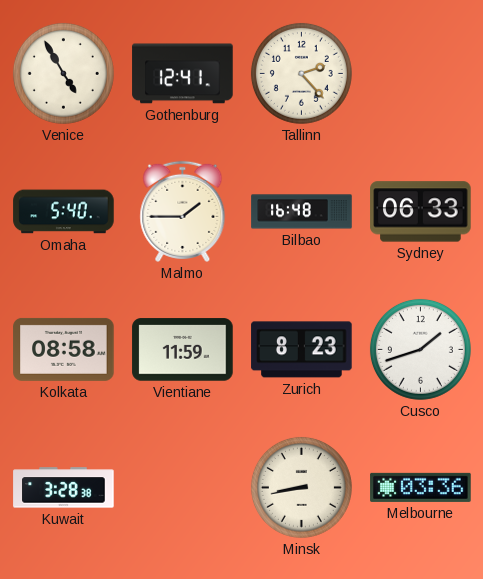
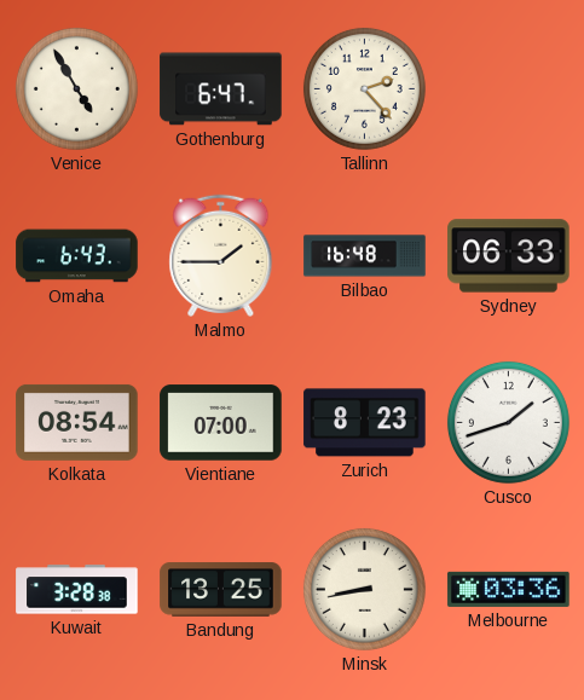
Gothenburg: 12:41 -> 6:47 (221, 89)
Omaha: 5:40 -> 6:43 (77, 256)
Kolkata: 08:58 -> 08:54 (77, 422)
Vientiane: 11:59 -> 07:00 (221, 423)
Bandung: none -> 13:25 (221, 590)
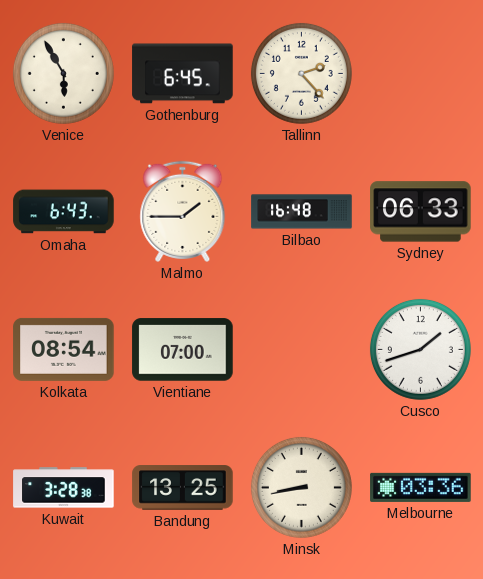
Venice: 4:55 -> 5:55 (63, 73)
Gothenburg: 6:47 -> 6:45 (183, 74)
Zurich: 8:23 -> none (365, 423)
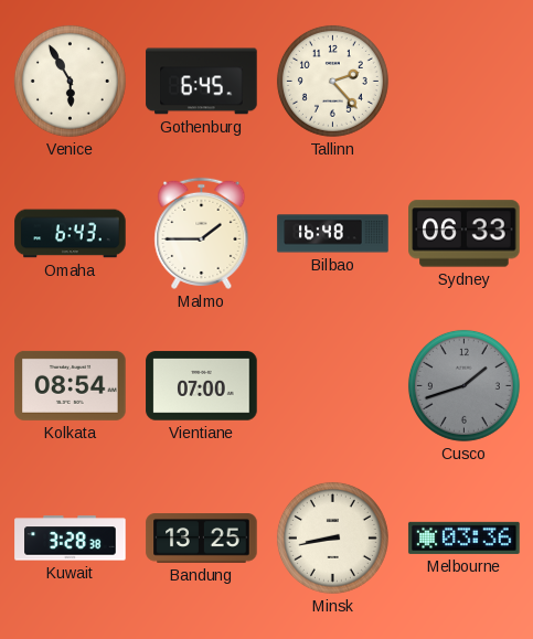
Cusco dial: white -> grey (463, 385)
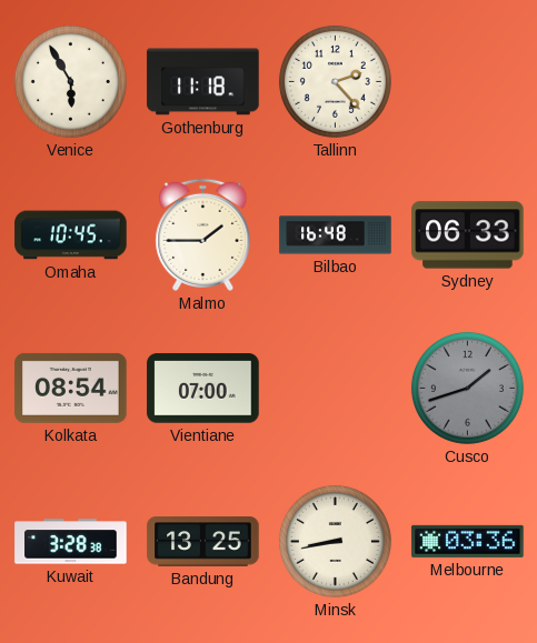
Gothenburg: 6:45 -> 11:18 (203, 82)
Omaha: 6:43 -> 10:45 (71, 235)
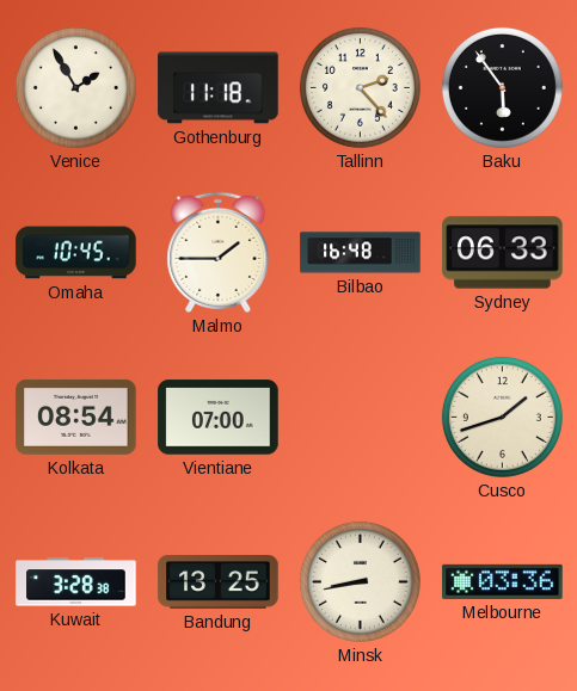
Venice: 5:55 -> 1:55 (75, 87)
Baku: none -> 5:54 (502, 87)
Cusco dial: grey -> cream (502, 417)
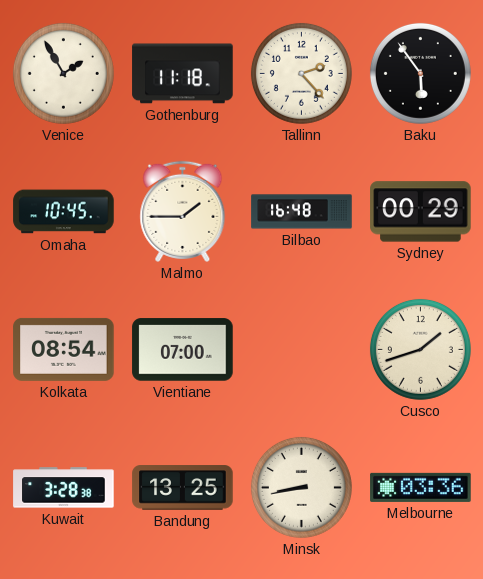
Sydney: 06:33 -> 00:29 (421, 212)
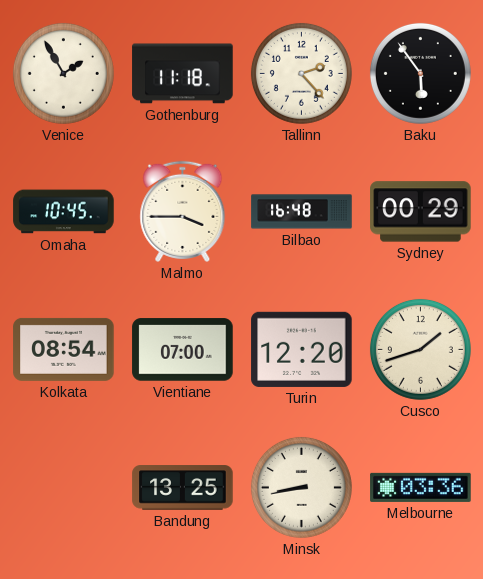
Malmo: 1:45 -> 3:45 (183, 211)
Turin: none -> 12:20 (302, 349)
Kuwait: 3:28 -> none (64, 488)
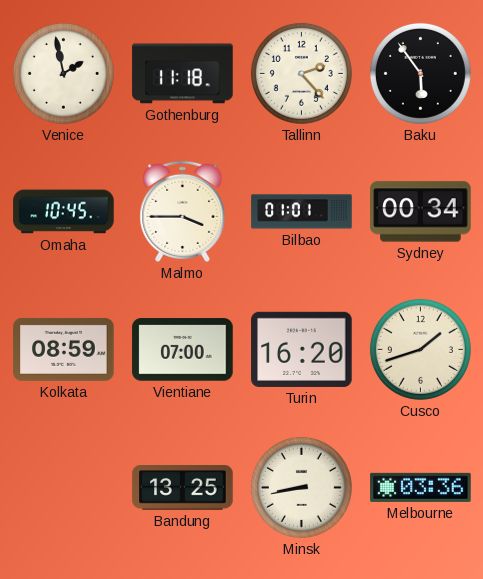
Venice: 1:55 -> 1:58 (63, 73)
Bilbao: 16:48 -> 01:01 (302, 212)
Sydney: 00:29 -> 00:34 (421, 212)
Kolkata: 08:54 -> 08:59 (64, 349)
Turin: 12:20 -> 16:20 (302, 349)
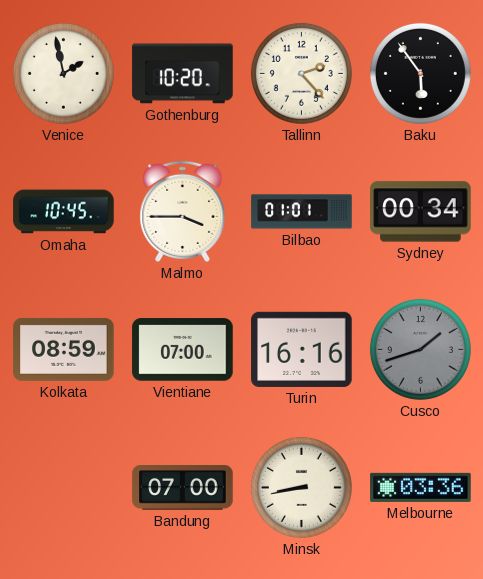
Gothenburg: 11:18 -> 10:20 (183, 74)
Turin: 16:20 -> 16:16 (302, 349)
Cusco dial: cream -> grey (420, 349)
Bandung: 13:25 -> 07:00 (183, 488)
